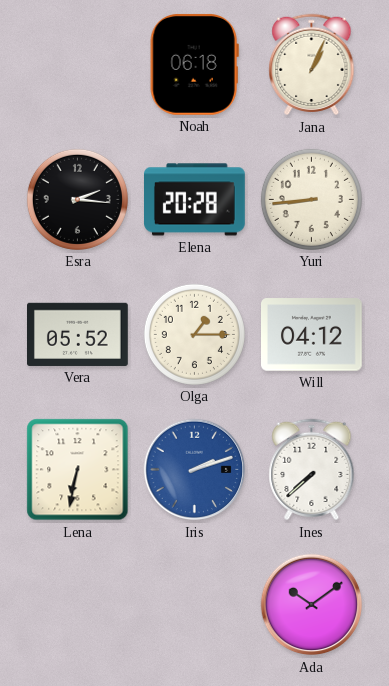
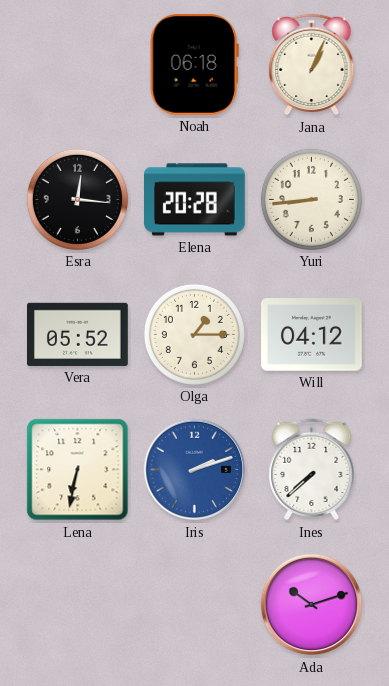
Esra: 2:16 -> 12:16 (77, 199)
Ada: 10:09 -> 10:12 (312, 605)
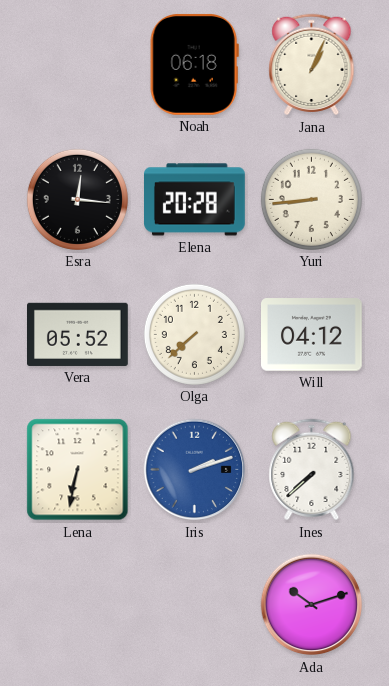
Olga: 1:15 -> 7:38 (194, 334)
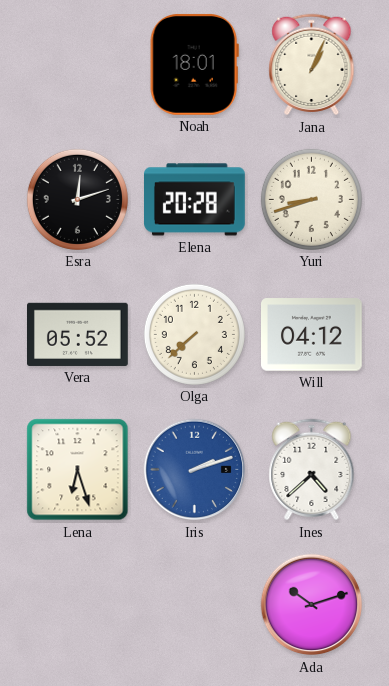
Noah: 06:18 -> 18:01 (194, 64)
Esra: 12:16 -> 12:12 (77, 199)
Yuri: 8:44 -> 8:42 (311, 199)
Lena: 6:32 -> 6:27 (78, 470)
Ines: 7:38 -> 4:38 (312, 470)
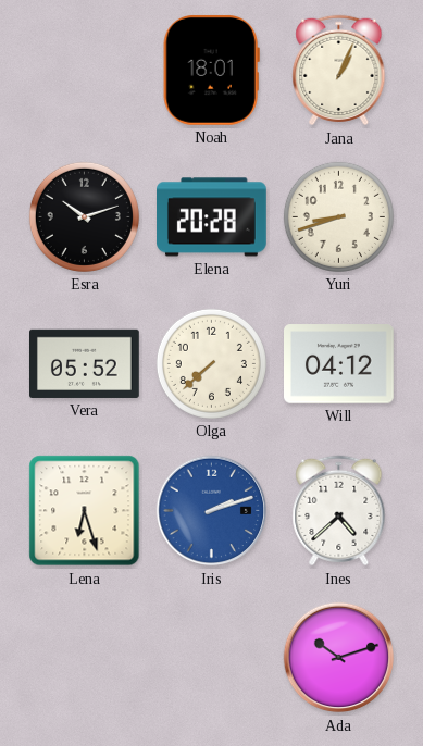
Esra: 12:12 -> 10:12 (84, 216)
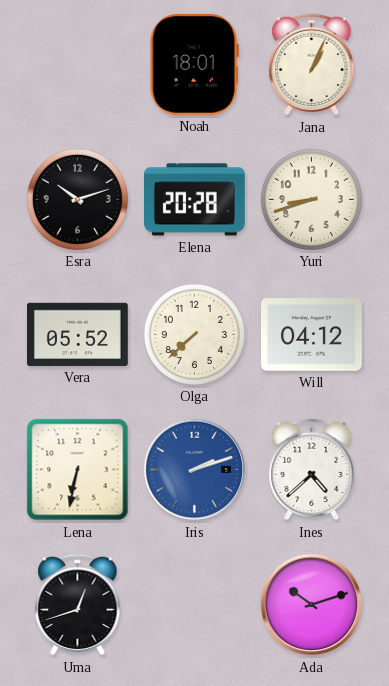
Lena: 6:27 -> 6:32 (78, 470)
Uma: none -> 12:42 (78, 605)
